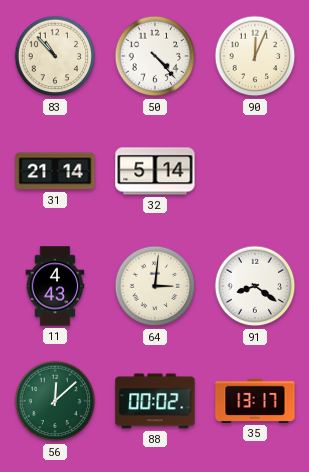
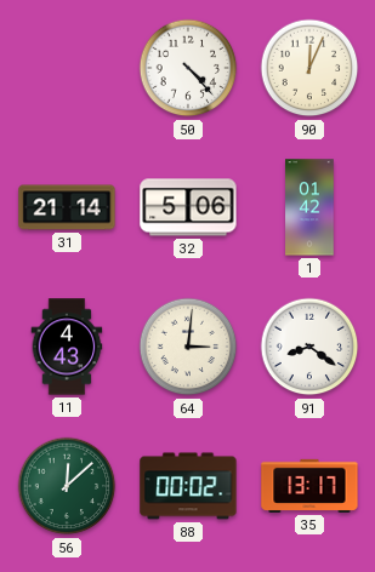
83: 10:53 -> none (55, 56)
32: 5:14 -> 5:06 (188, 207)
1: none -> 01:42 (309, 207)
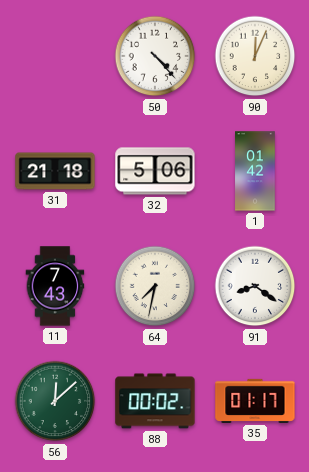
31: 21:14 -> 21:18 (55, 171)
11: 4:43 -> 7:43 (55, 286)
64: 3:01 -> 7:32 (155, 286)
35: 13:17 -> 01:17 (255, 401)
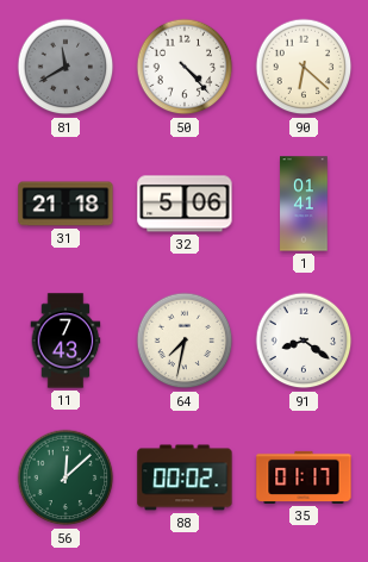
81: none -> 11:40 (66, 67)
90: 12:04 -> 6:22 (304, 67)
1: 01:42 -> 01:41 (304, 204)
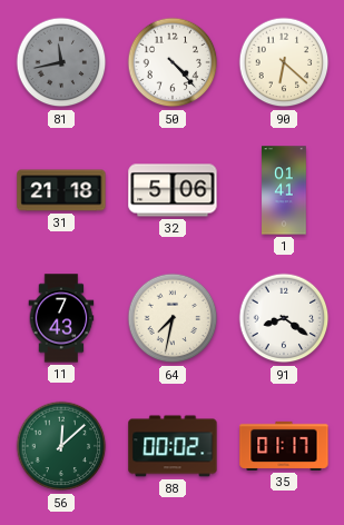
81: 11:40 -> 11:43 (61, 62)
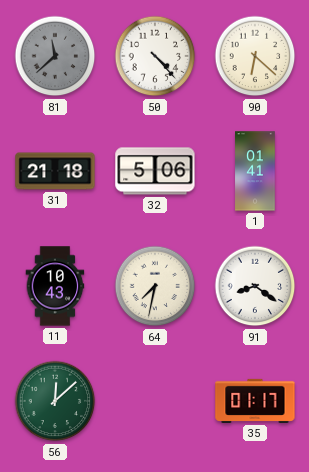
81: 11:43 -> 11:38 (55, 56)
11: 7:43 -> 10:43 (55, 286)
88: 00:02 -> none (173, 446)
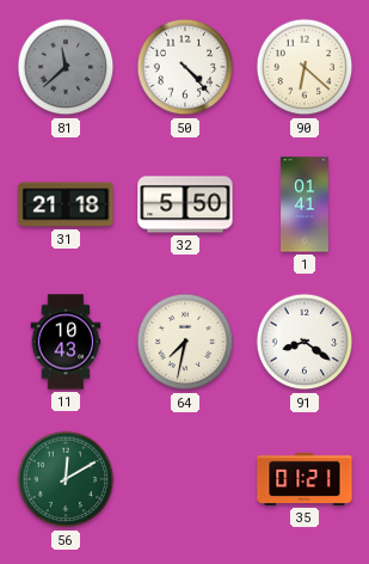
32: 5:06 -> 5:50 (185, 204)
56: 12:08 -> 12:10 (66, 479)
35: 01:17 -> 01:21 (305, 479)
